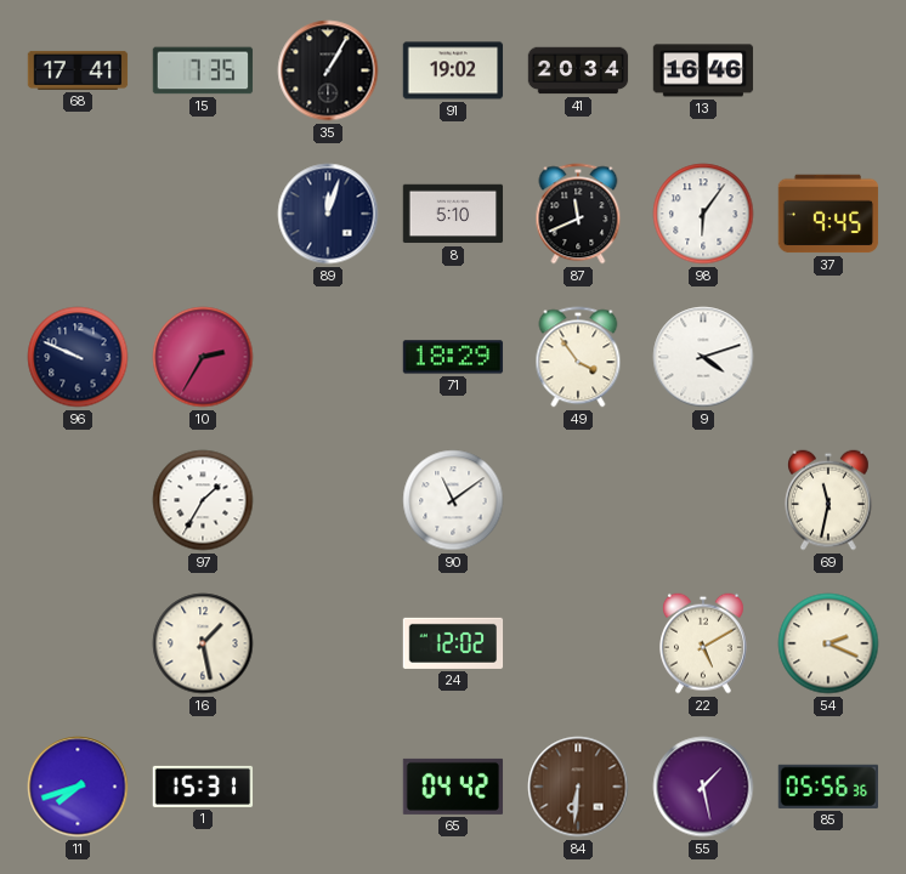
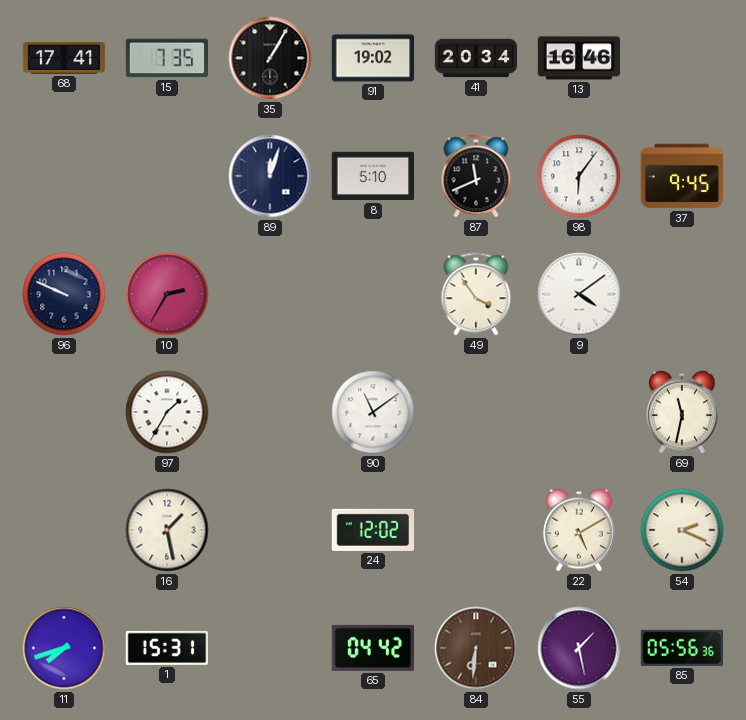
71: 18:29 -> none (453, 357)
9: 4:12 -> 4:09 (579, 294)
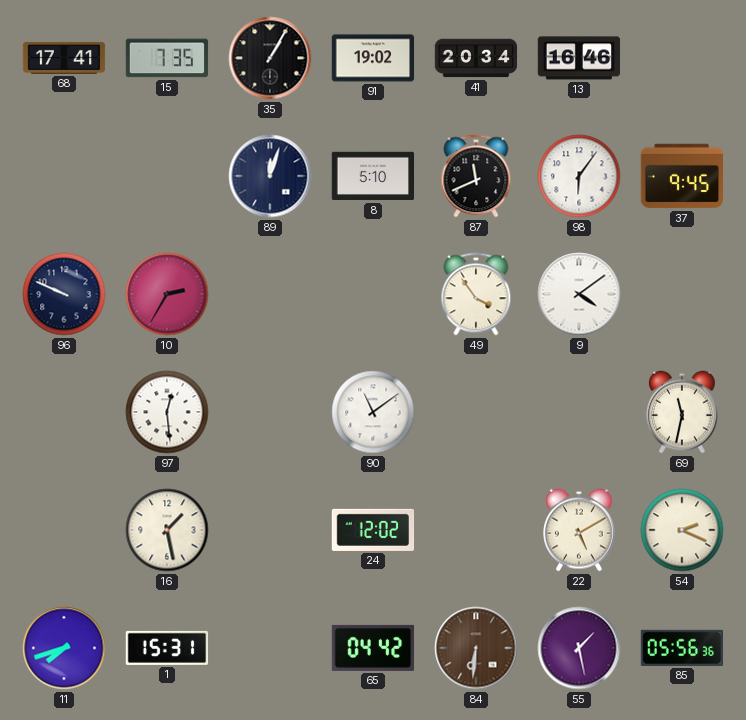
97: 1:35 -> 12:29 (167, 412)
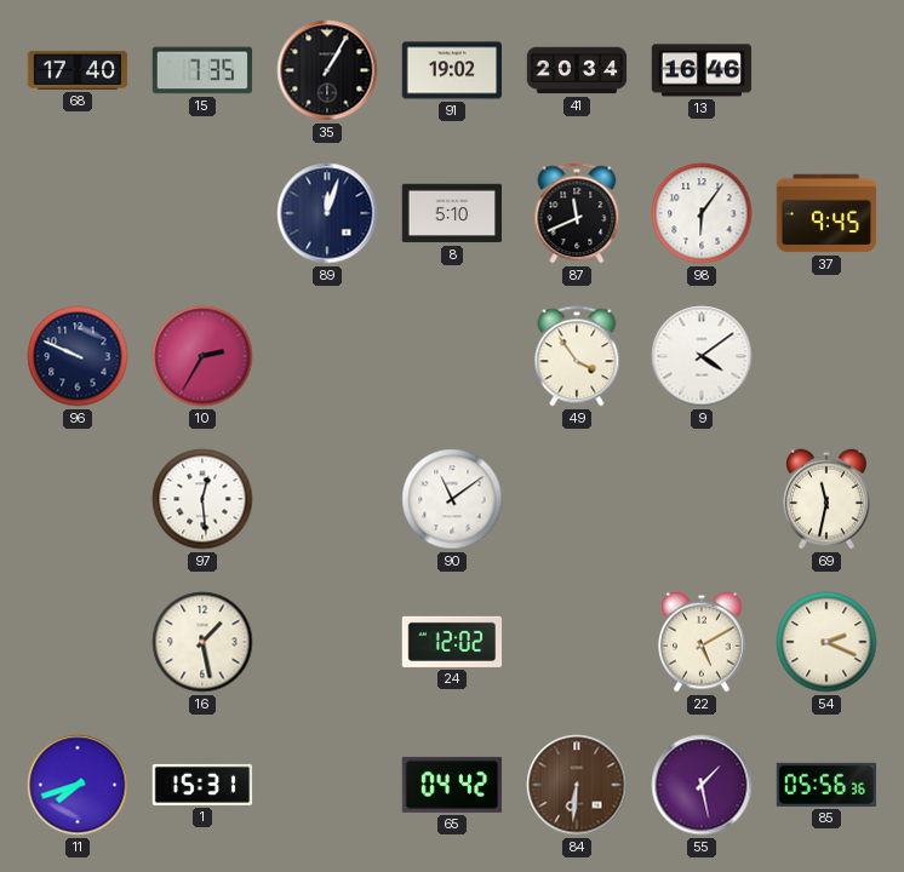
68: 17:41 -> 17:40 (78, 70)
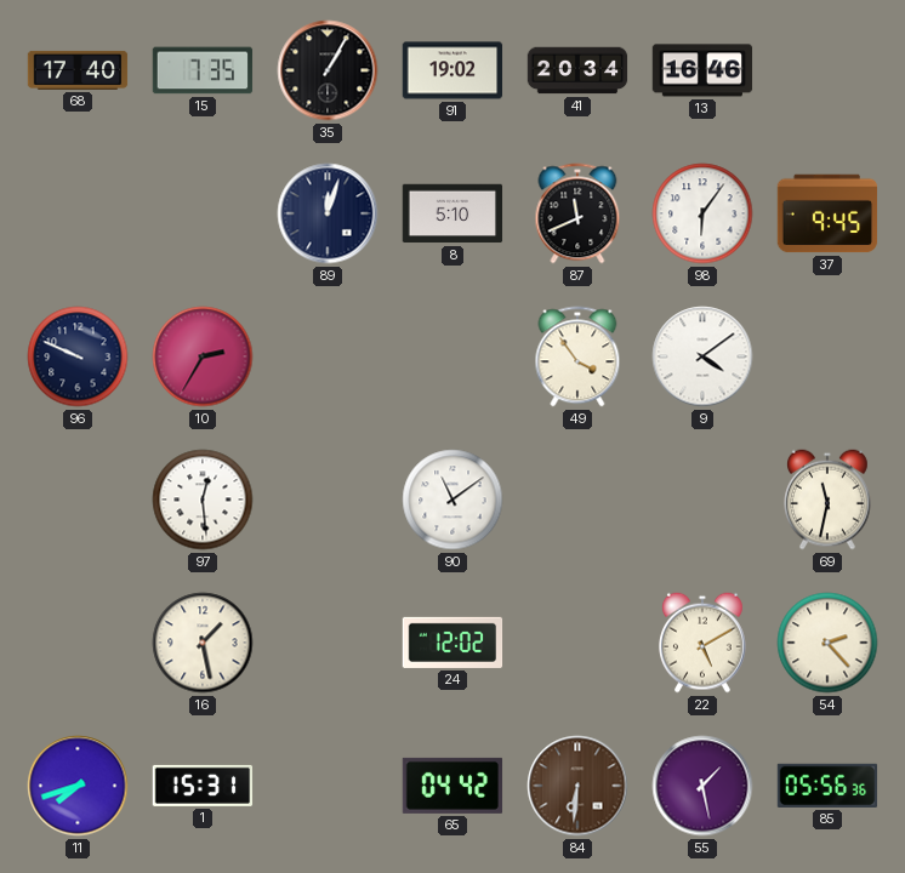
54: 2:19 -> 2:23 (827, 643)
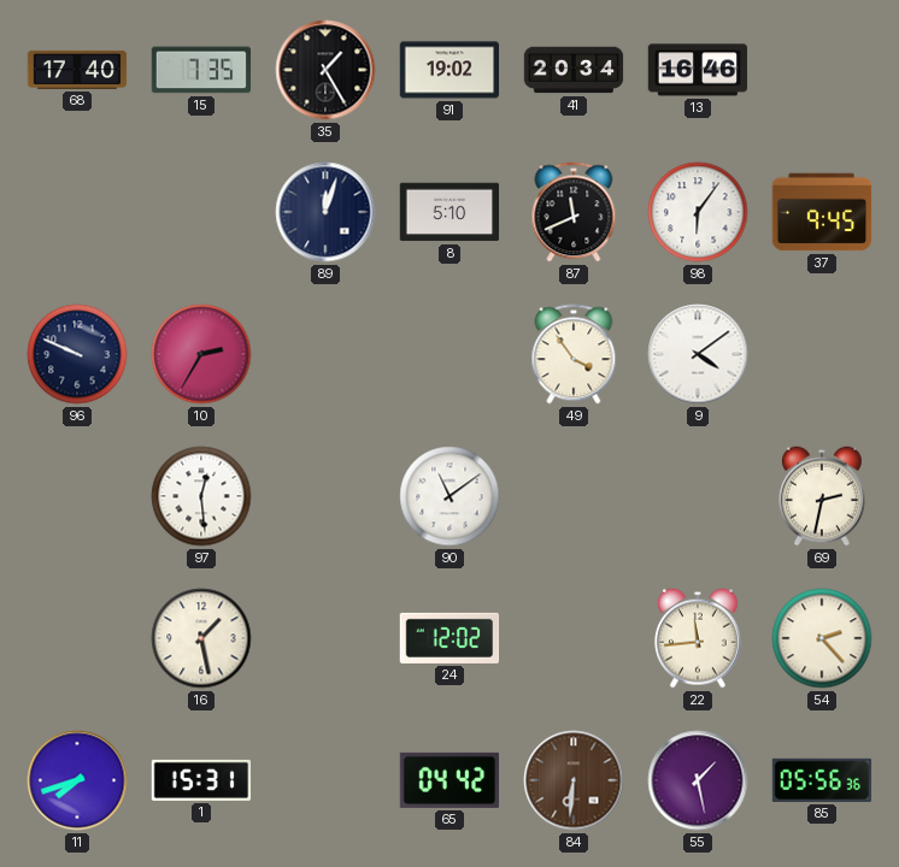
35: 1:05 -> 1:25 (325, 70)
69: 11:32 -> 2:32 (823, 496)
22: 5:10 -> 11:44 (699, 638)
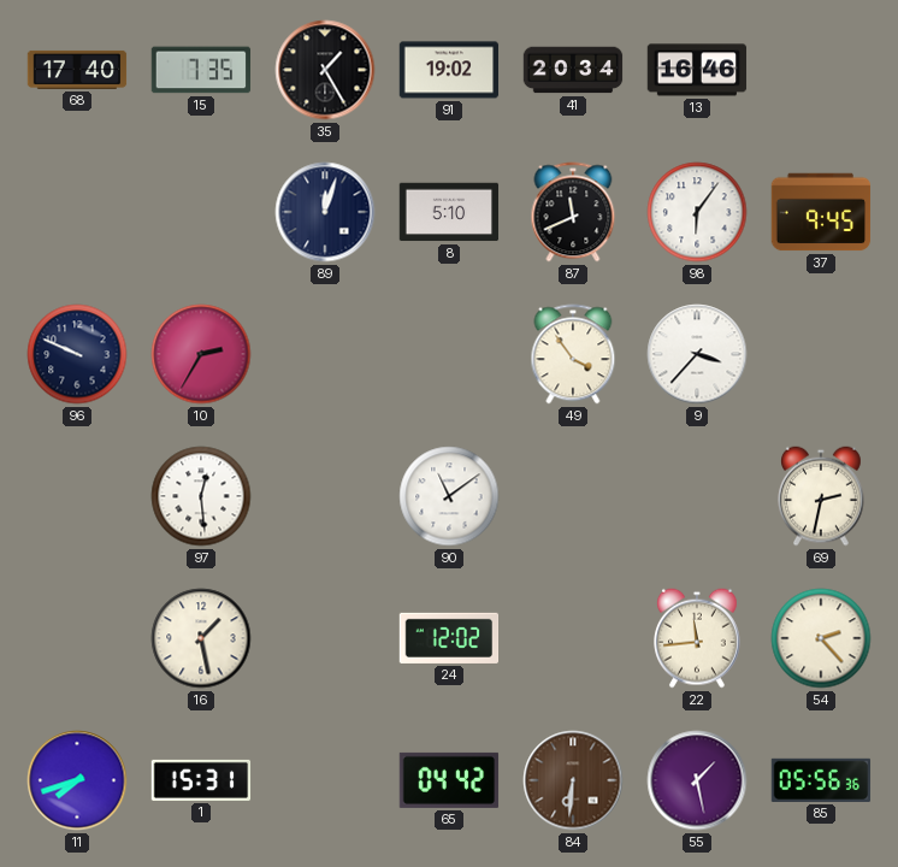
9: 4:09 -> 3:37 (697, 354)
